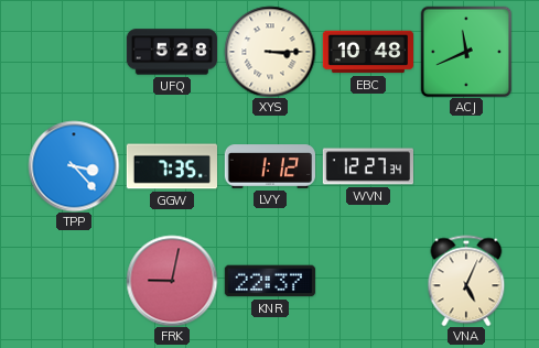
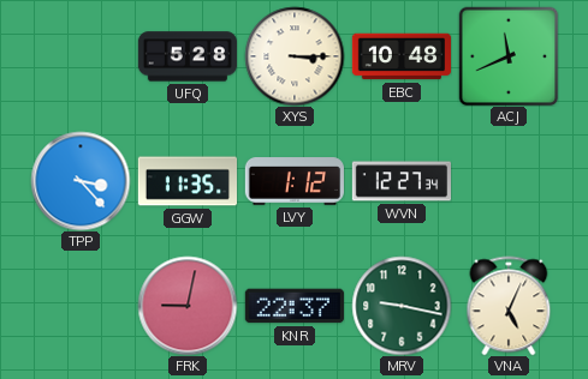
GGW: 7:35 -> 11:35 (186, 181)
MRV: none -> 9:17 (402, 306)
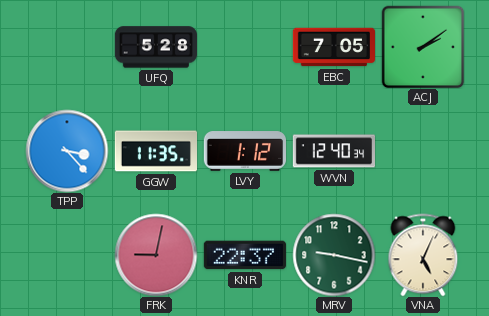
XYS: 3:15 -> none (295, 56)
EBC: 10:48 -> 7:05 (333, 47)
ACJ: 11:41 -> 2:09 (423, 47)
WVN: 12:27 -> 12:40 (333, 151)
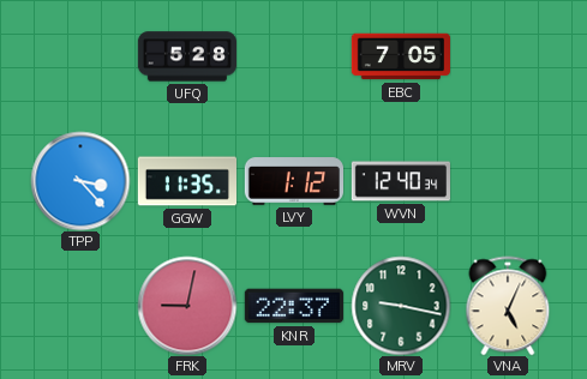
ACJ: 2:09 -> none (423, 47)
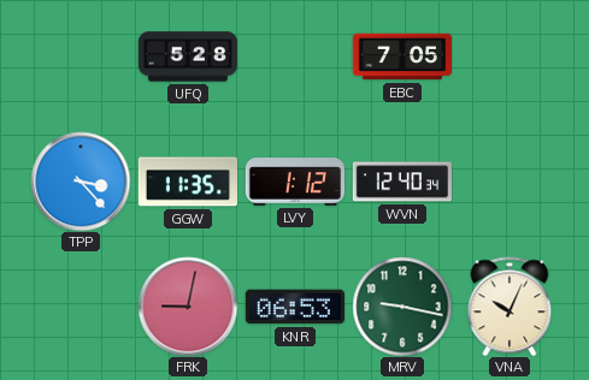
KNR: 22:37 -> 06:53 (295, 307)
VNA: 5:04 -> 10:04 (510, 307)
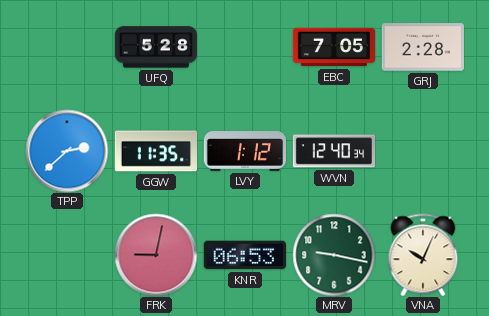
GRJ: none -> 2:28 (422, 47)
TPP: 3:23 -> 2:38 (67, 151)
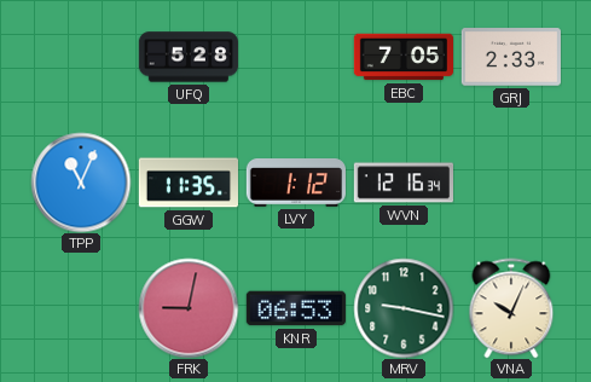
GRJ: 2:28 -> 2:33 (510, 57)
TPP: 2:38 -> 11:04 (81, 183)
WVN: 12:40 -> 12:16 (402, 183)
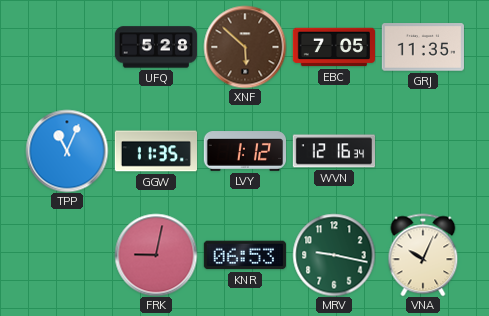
XNF: none -> 5:52 (245, 47)
GRJ: 2:33 -> 11:35 (422, 47)
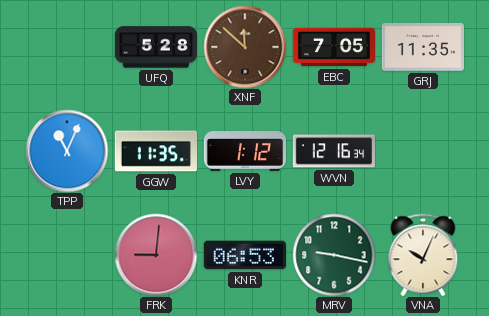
XNF: 5:52 -> 11:52 (245, 47)
FRK: 9:02 -> 9:01 (156, 255)
